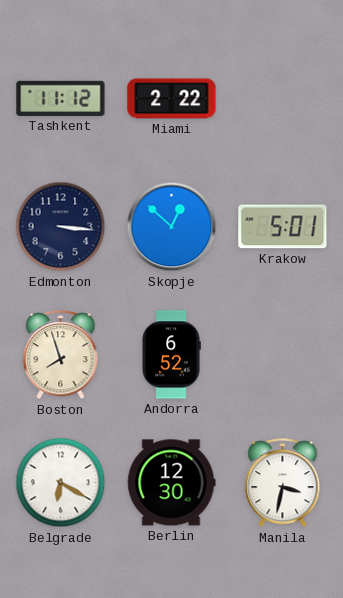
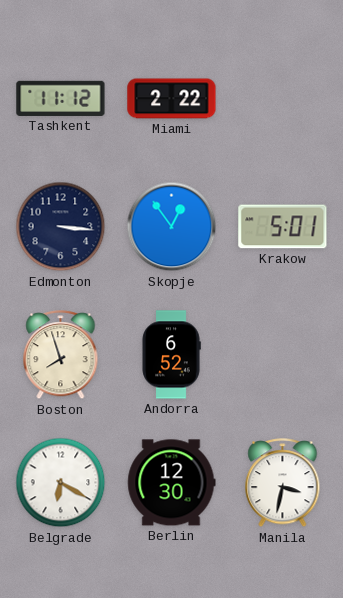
Skopje: 12:52 -> 12:54 (172, 227)
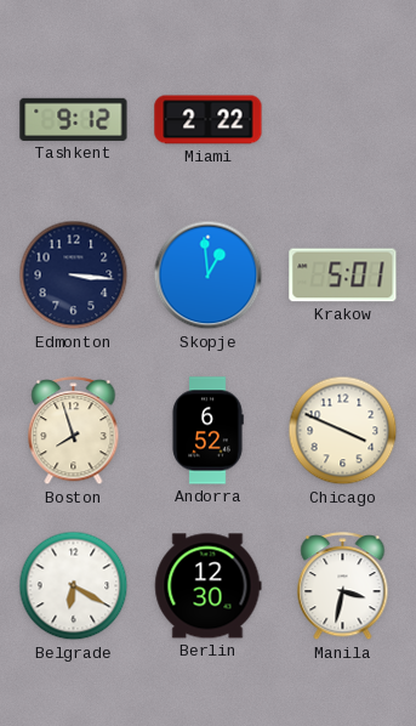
Tashkent: 11:12 -> 9:12 (74, 119)
Skopje: 12:54 -> 12:59 (209, 276)
Chicago: none -> 3:49 (343, 431)
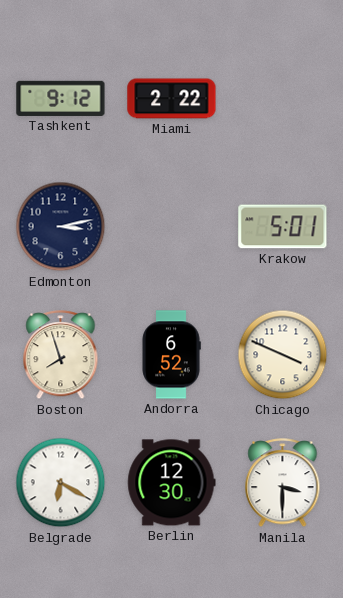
Edmonton: 3:16 -> 3:13 (61, 227)
Skopje: 12:59 -> none (209, 276)
Manila: 3:32 -> 3:30 (283, 483)
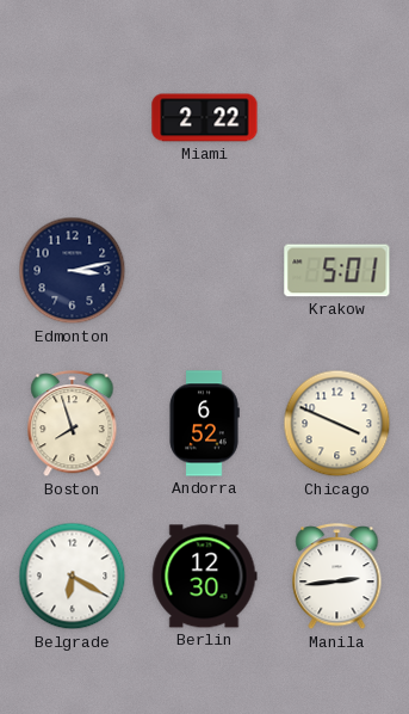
Tashkent: 9:12 -> none (61, 98)
Manila: 3:30 -> 2:44 (337, 577)
